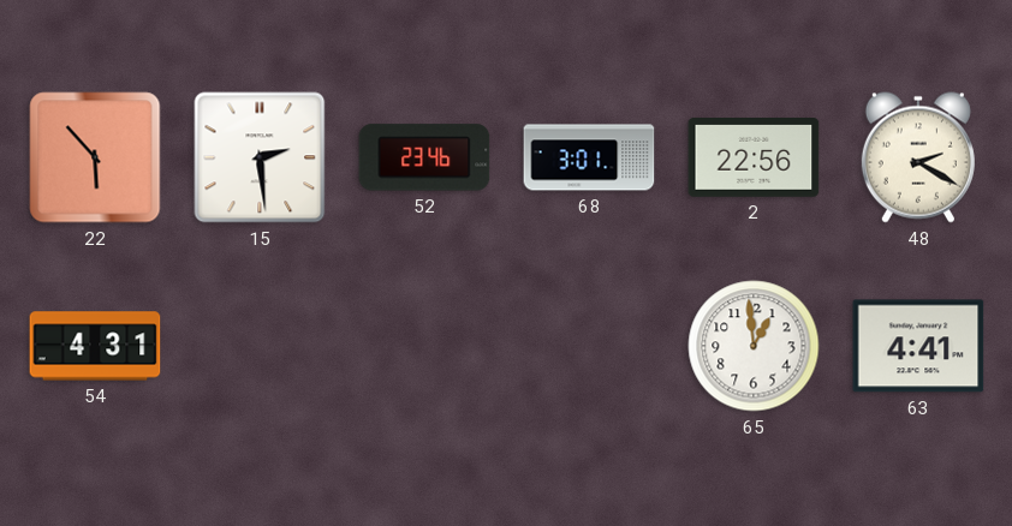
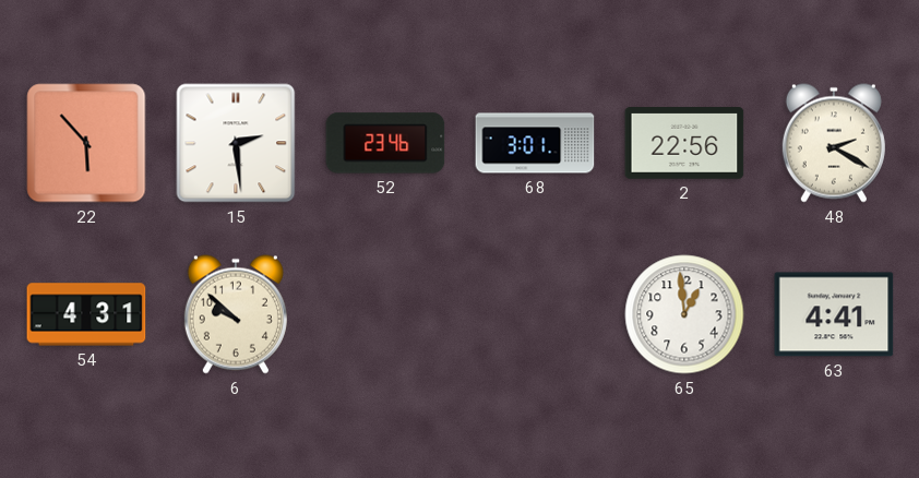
6: none -> 9:52 (236, 314)
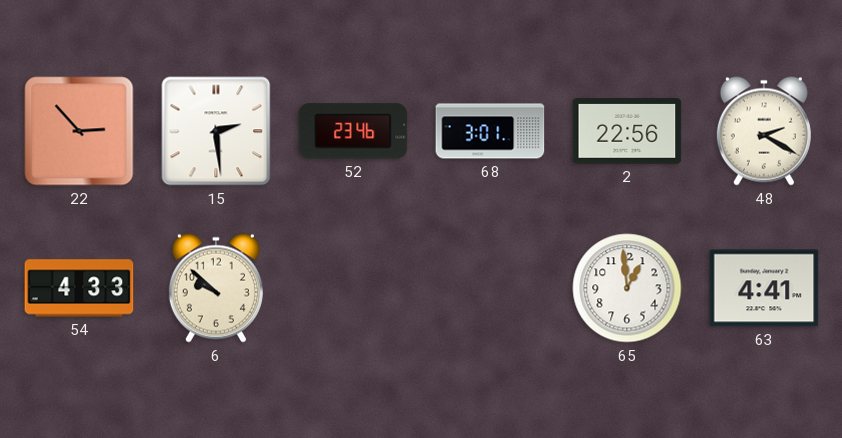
22: 5:53 -> 2:53 (79, 131)
54: 4:31 -> 4:33 (79, 288)
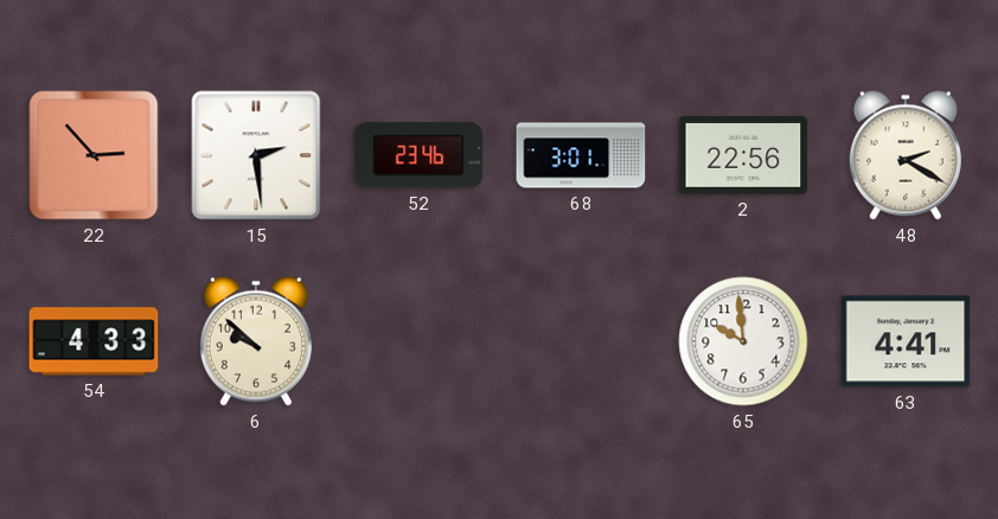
65: 12:59 -> 9:59 (743, 341)
